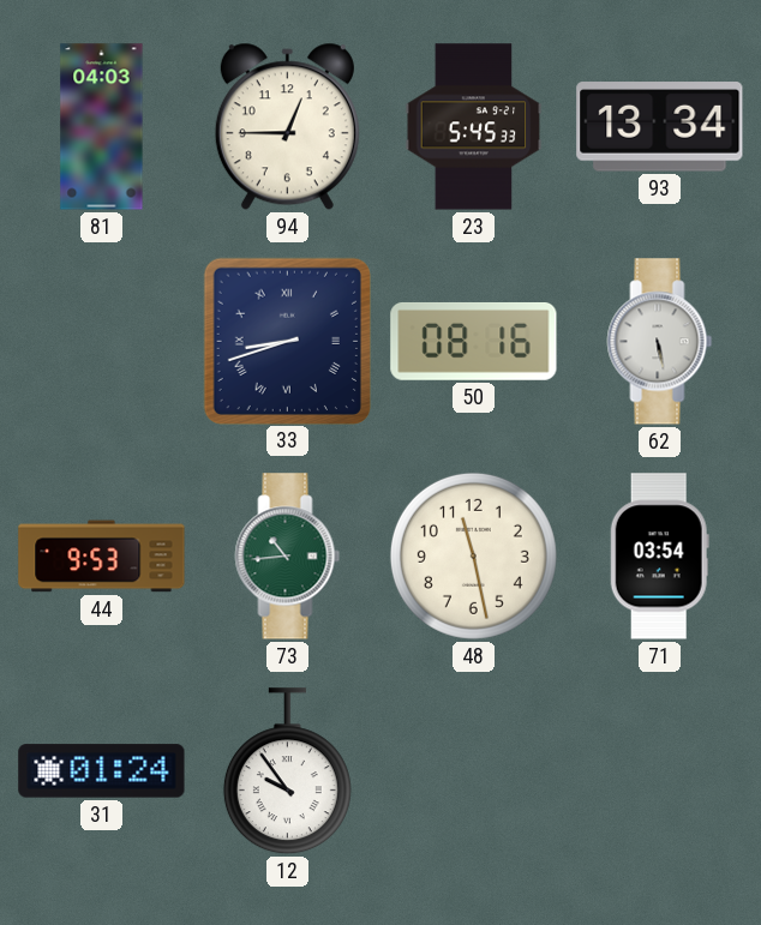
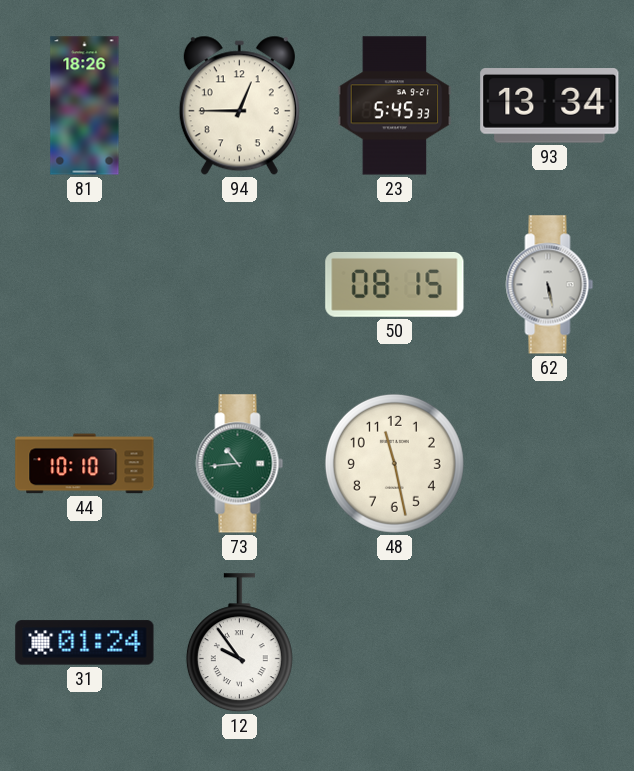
81: 04:03 -> 18:26 (85, 106)
33: 8:42 -> none (287, 341)
50: 08:16 -> 08:15 (395, 284)
44: 9:53 -> 10:10 (85, 464)
71: 03:54 -> none (659, 557)
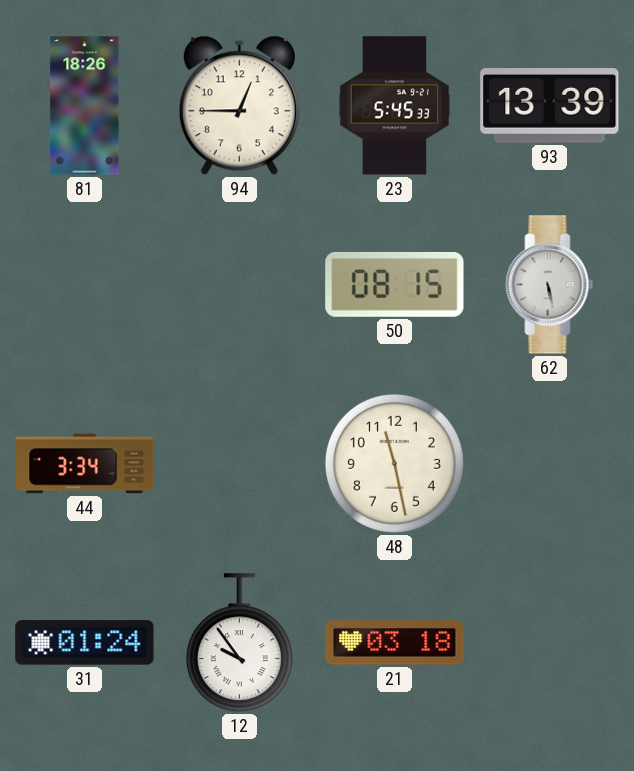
93: 13:34 -> 13:39 (550, 106)
44: 10:10 -> 3:34 (85, 464)
73: 10:44 -> none (240, 464)
21: none -> 03:18 (395, 643)
